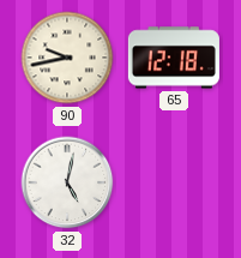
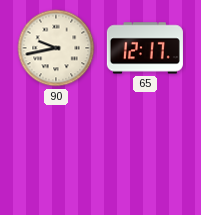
65: 12:18 -> 12:17 (145, 48)
32: 5:02 -> none (67, 182)
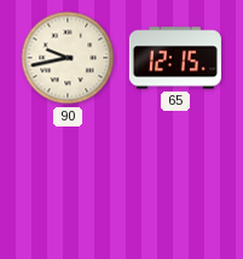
65: 12:17 -> 12:15 (175, 58)
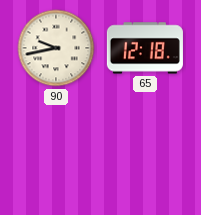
65: 12:15 -> 12:18 (145, 48)
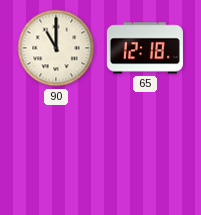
90: 9:43 -> 11:00 (56, 48)
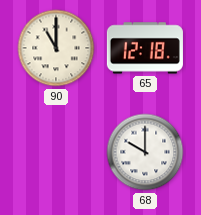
68: none -> 10:00 (145, 152)
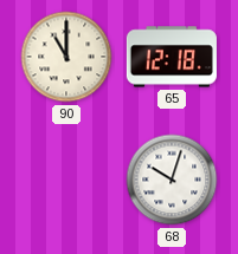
68: 10:00 -> 10:03 (172, 180)
